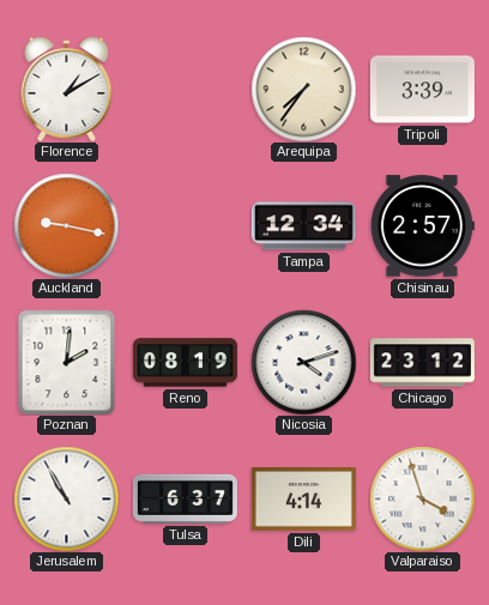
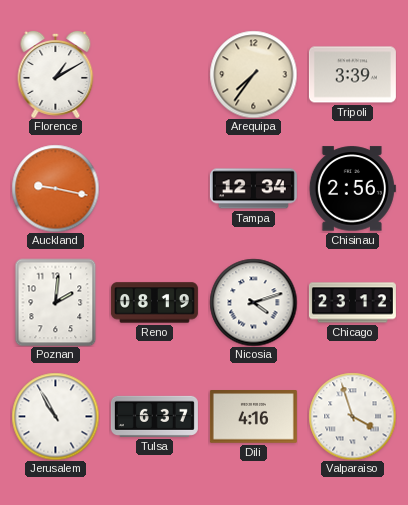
Chisinau: 2:57 -> 2:56 (352, 189)
Dili: 4:14 -> 4:16 (253, 417)
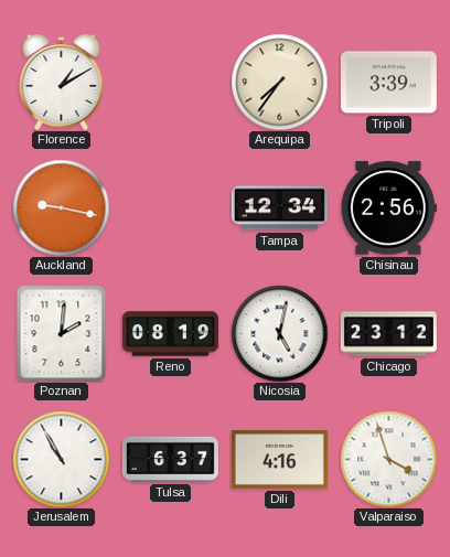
Nicosia: 4:12 -> 5:02 (279, 333)
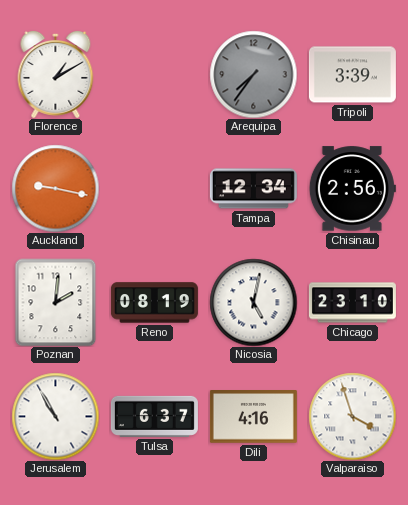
Arequipa dial: cream -> grey (253, 74)
Chicago: 23:12 -> 23:10 (352, 303)
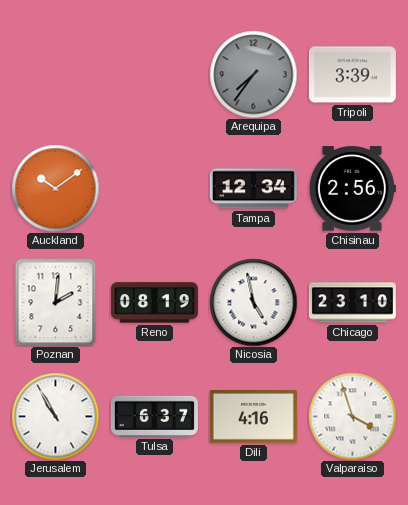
Florence: 1:10 -> none (56, 75)
Auckland: 9:17 -> 10:09 (55, 188)
Nicosia: 5:02 -> 4:58 (253, 302)
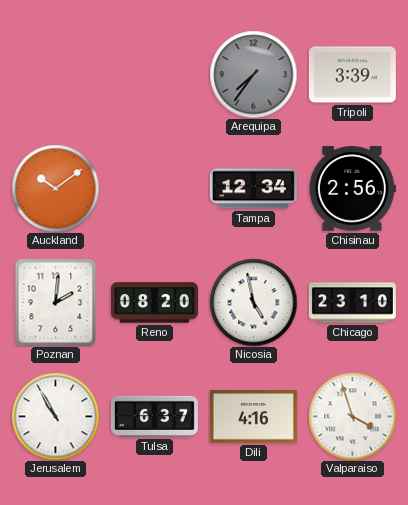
Reno: 08:19 -> 08:20 (154, 303)
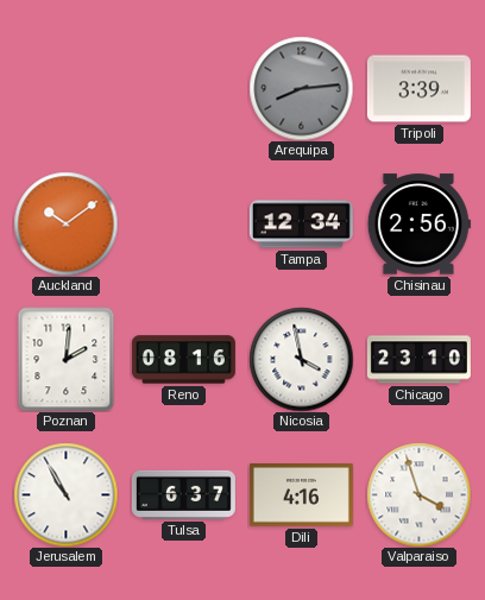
Arequipa: 7:36 -> 8:14 (301, 88)
Reno: 08:20 -> 08:16 (183, 360)
Nicosia: 4:58 -> 3:58 (301, 359)
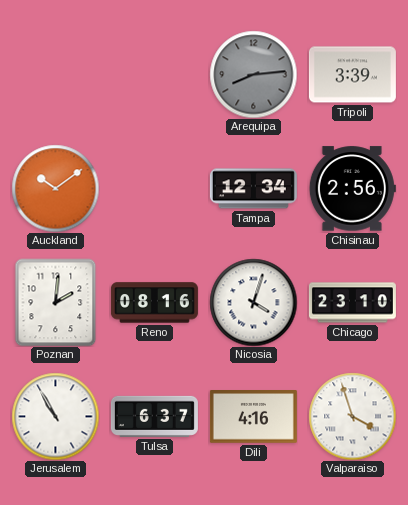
Nicosia: 3:58 -> 4:03 (253, 302)
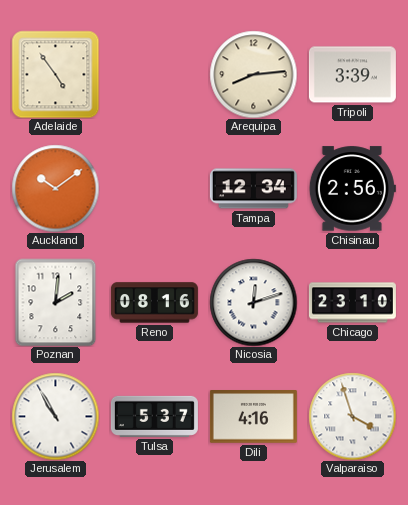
Adelaide: none -> 4:54 (55, 74)
Arequipa dial: grey -> cream (253, 74)
Nicosia: 4:03 -> 12:12 (253, 302)
Tulsa: 6:37 -> 5:37 (154, 416)
